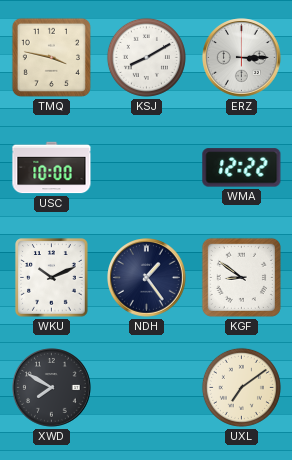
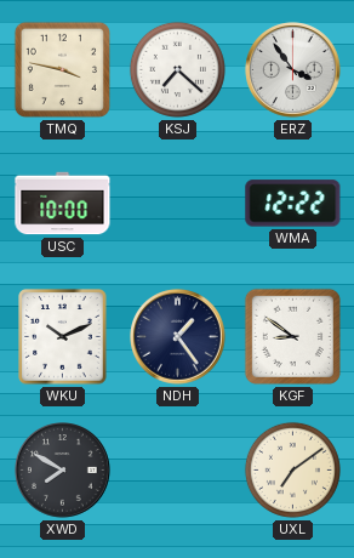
KSJ: 8:10 -> 7:22 (177, 69)
ERZ: 3:15 -> 3:54 (293, 70)
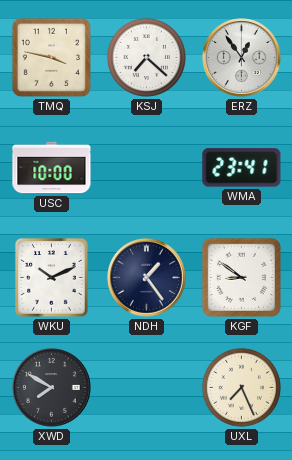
ERZ: 3:54 -> 12:54 (242, 58)
WMA: 12:22 -> 23:41 (242, 168)
UXL: 7:09 -> 7:26 (241, 387)
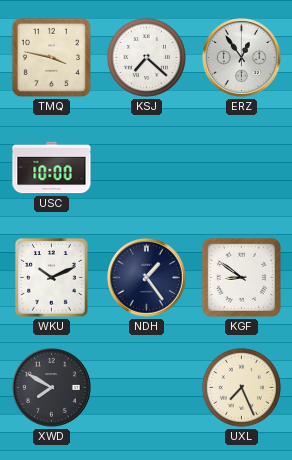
WMA: 23:41 -> none (242, 168)
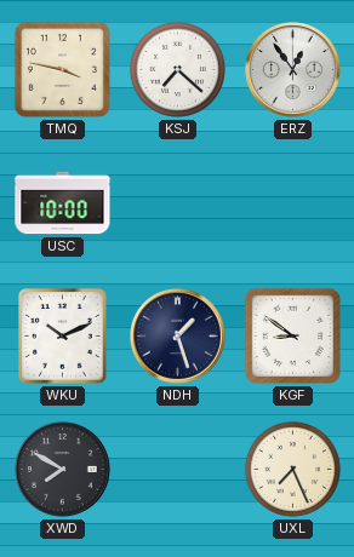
NDH: 1:24 -> 1:27 (178, 337)
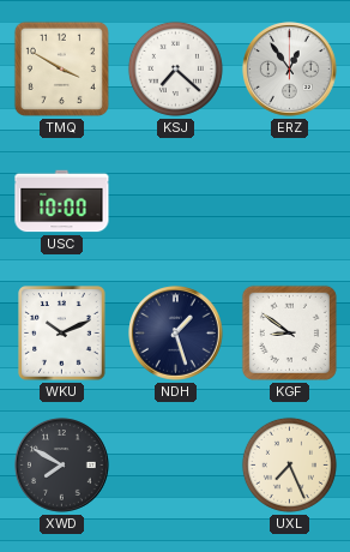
TMQ: 3:47 -> 3:50 (61, 68)
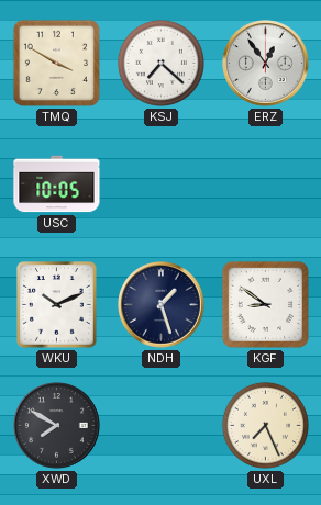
USC: 10:00 -> 10:05 (57, 184)
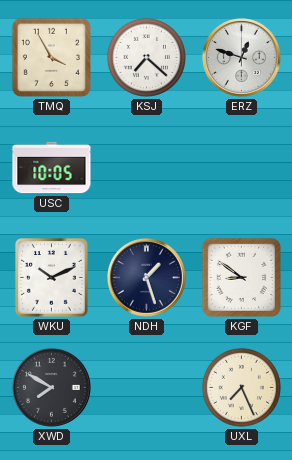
TMQ: 3:50 -> 3:55 (51, 57)
ERZ: 12:54 -> 12:48 (242, 58)
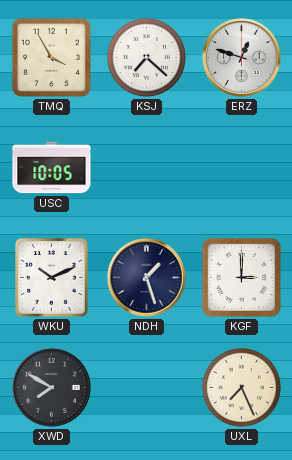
KGF: 8:51 -> 3:00 (241, 277)
